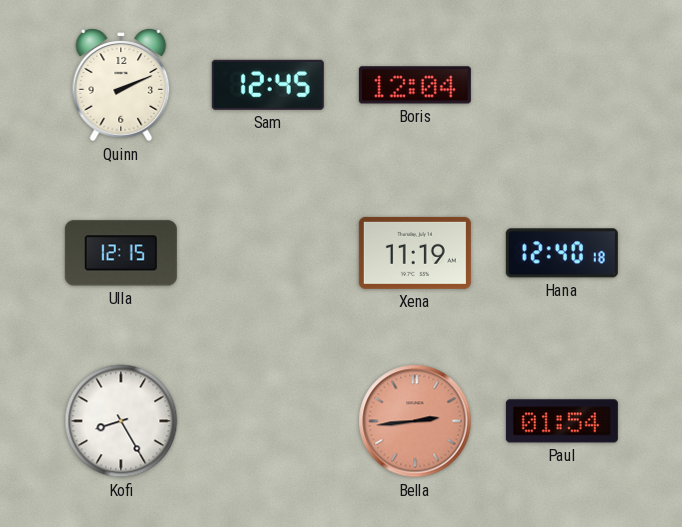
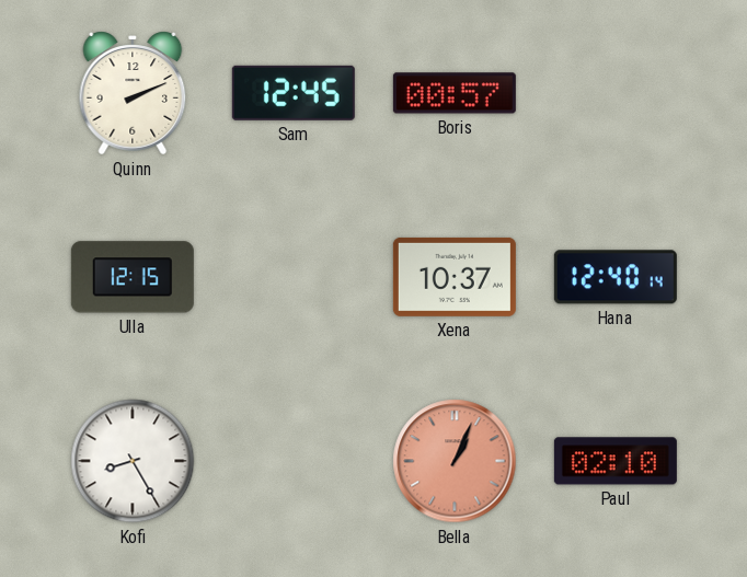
Boris: 12:04 -> 00:57 (455, 93)
Xena: 11:19 -> 10:37 (455, 277)
Hana: 12:40:18 -> 12:40:14 (616, 277)
Bella: 2:44 -> 1:04 (455, 461)
Paul: 01:54 -> 02:10 (616, 461)
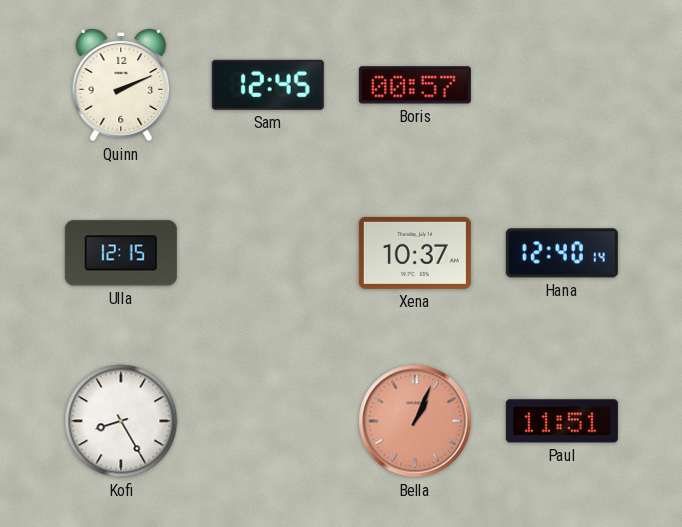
Paul: 02:10 -> 11:51 (562, 421)
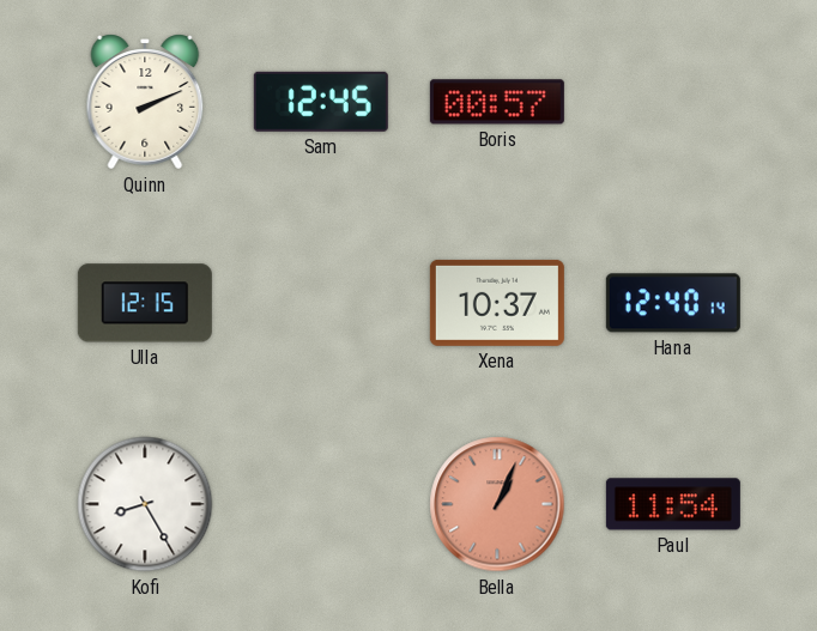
Paul: 11:51 -> 11:54 (673, 504)
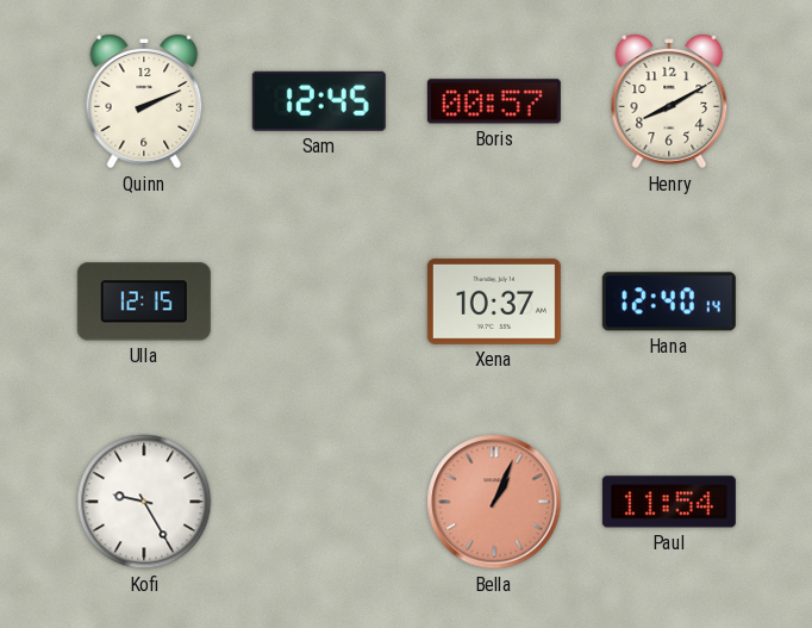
Henry: none -> 8:10 (669, 101)
Kofi: 8:25 -> 9:25 (144, 502)
